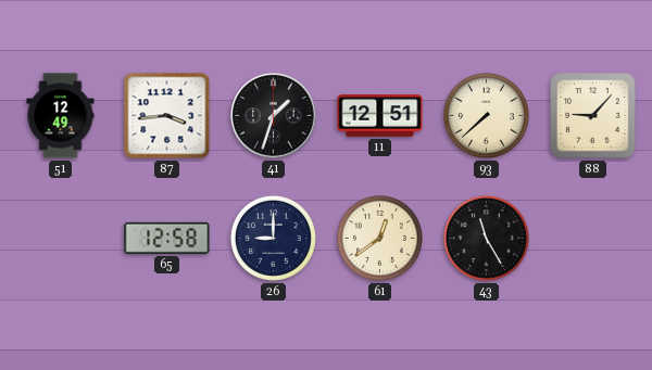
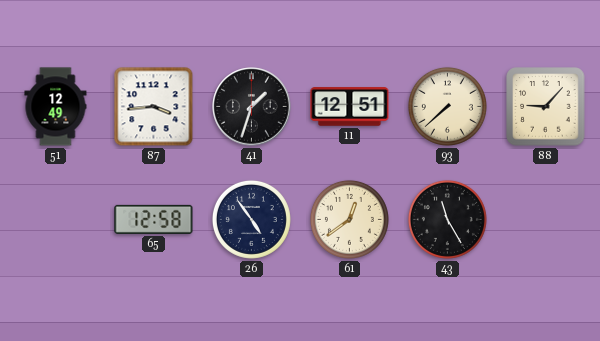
26: 9:00 -> 4:54 (251, 219)
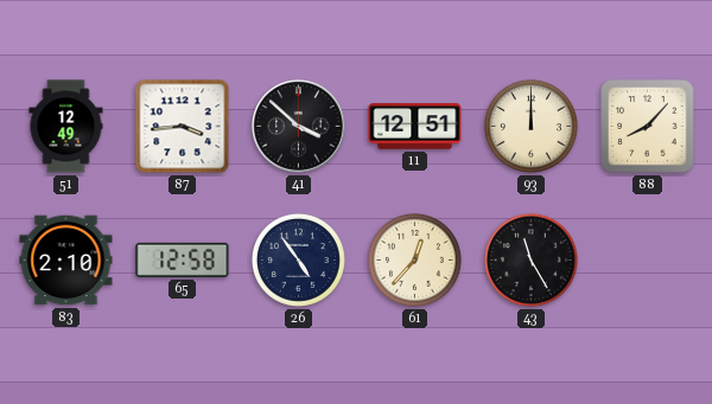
41: 1:33 -> 3:52 (299, 127)
93: 7:38 -> 12:00 (530, 126)
88: 9:07 -> 8:07 (648, 127)
83: none -> 2:10 (66, 261)
61: 12:39 -> 12:37 (414, 259)
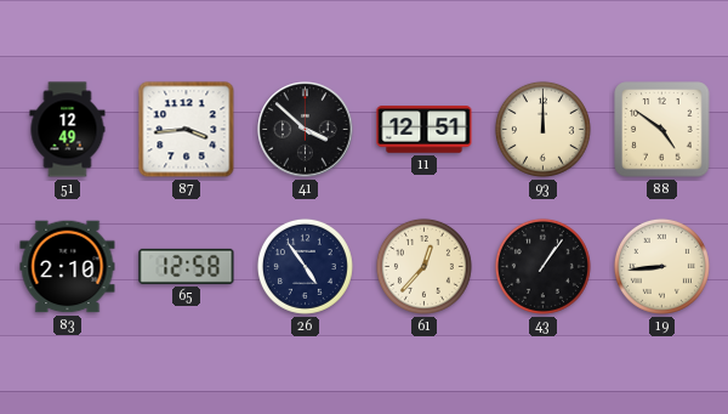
88: 8:07 -> 4:51 (662, 130)
43: 11:25 -> 1:06 (542, 266)
19: none -> 8:44 (661, 266)
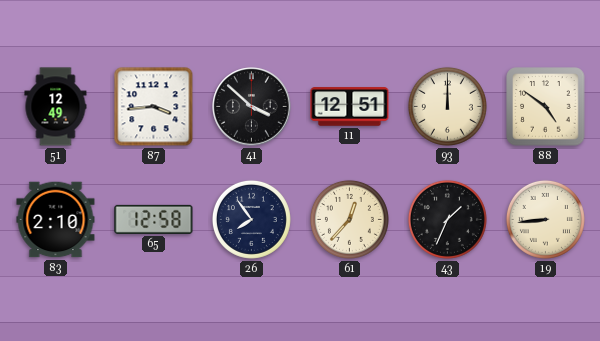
26: 4:54 -> 7:54 (251, 219)
43: 1:06 -> 1:34 (447, 219)
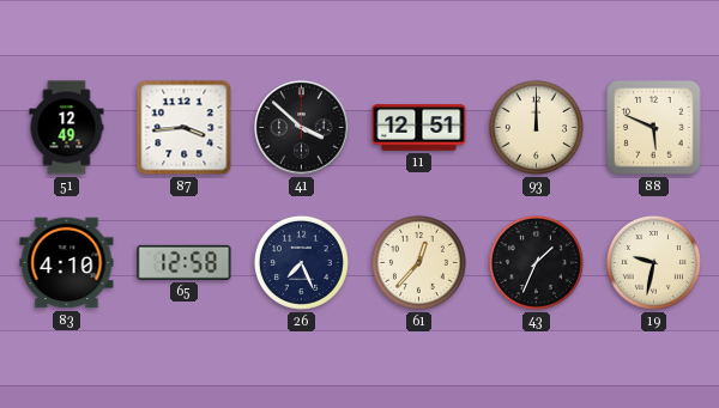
88: 4:51 -> 5:49 (654, 128)
83: 2:10 -> 4:10 (67, 263)
26: 7:54 -> 7:26 (301, 262)
19: 8:44 -> 9:32 (653, 262)
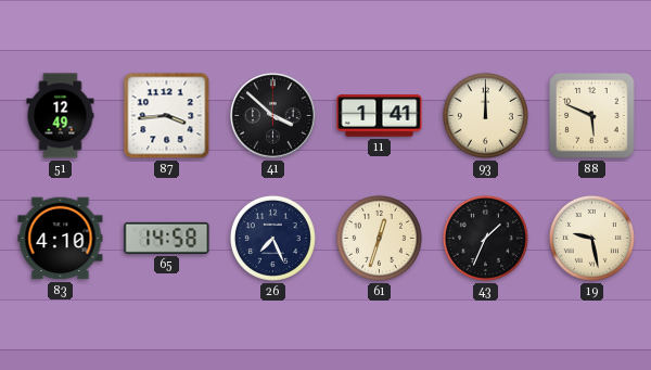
11: 12:51 -> 1:41 (380, 116)
65: 12:58 -> 14:58 (167, 238)
61: 12:37 -> 12:33 (379, 238)
19: 9:32 -> 9:28 (591, 238)
